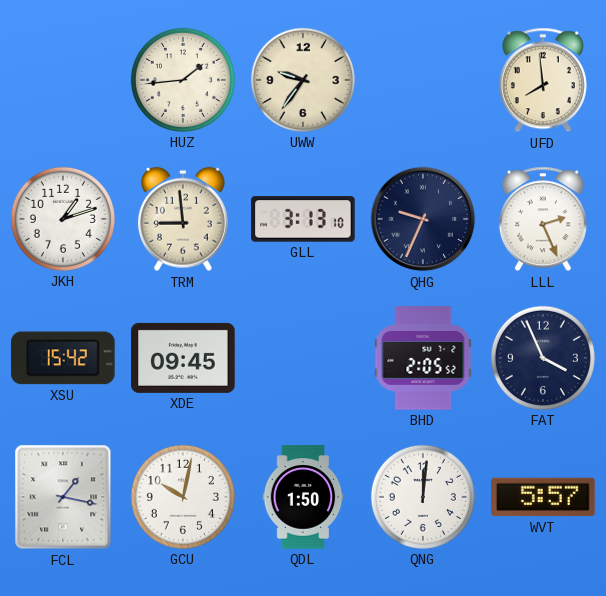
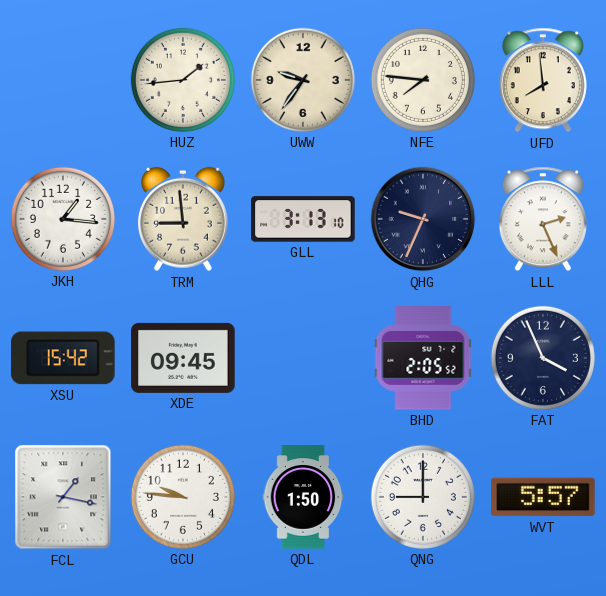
NFE: none -> 7:46 (423, 80)
JKH: 1:12 -> 1:16 (63, 219)
GCU: 10:02 -> 9:46 (183, 497)
QNG: 12:01 -> 9:00 (423, 497)
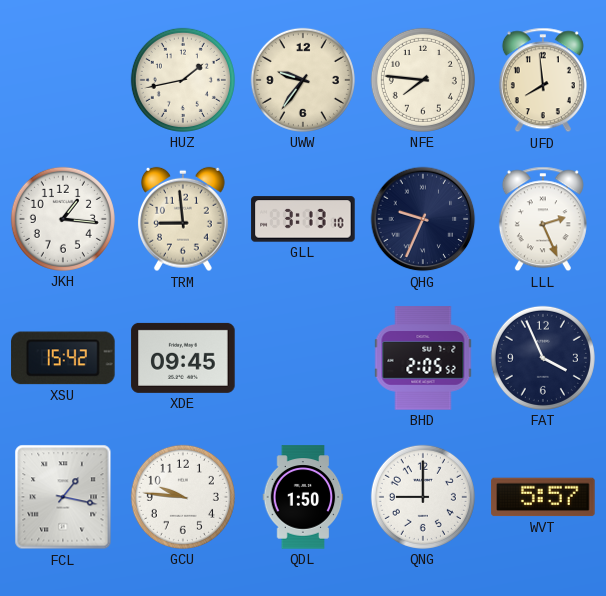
HUZ: 1:44 -> 1:43 (183, 80)
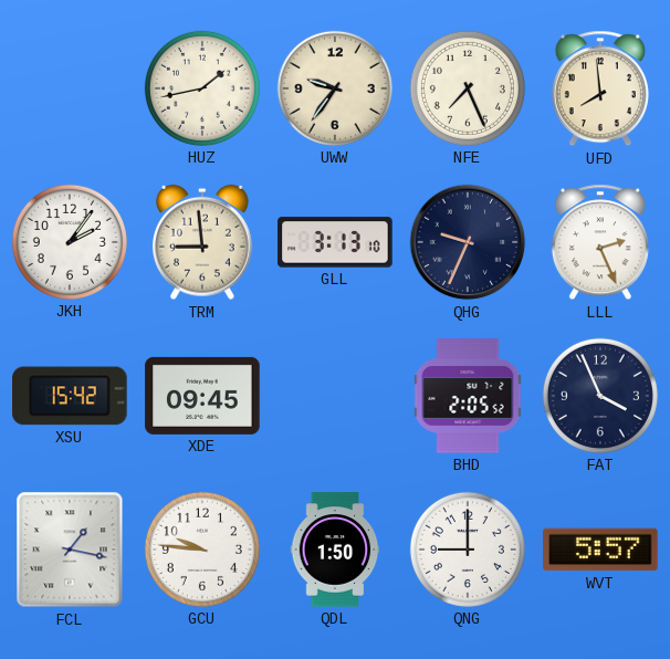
NFE: 7:46 -> 7:26 (468, 88)
JKH: 1:16 -> 2:06 (70, 242)
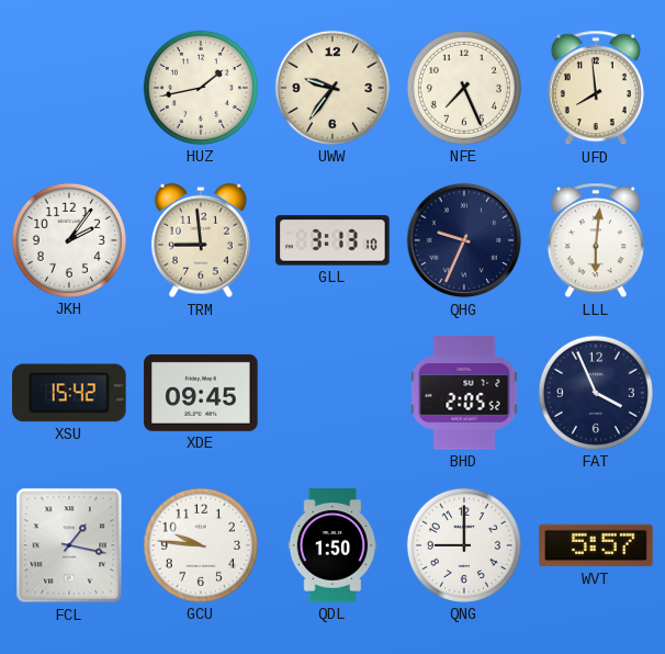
LLL: 2:26 -> 6:01 (596, 240)
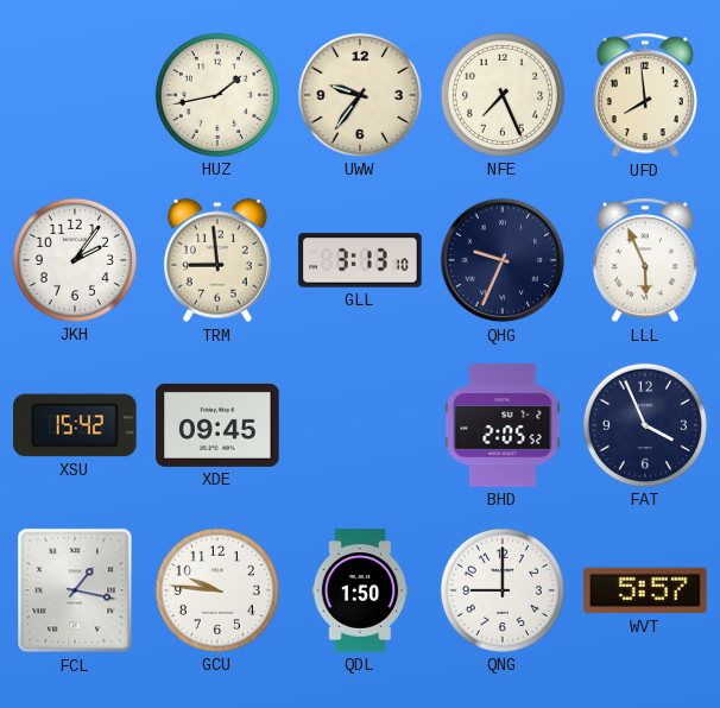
LLL: 6:01 -> 5:56 (645, 260)
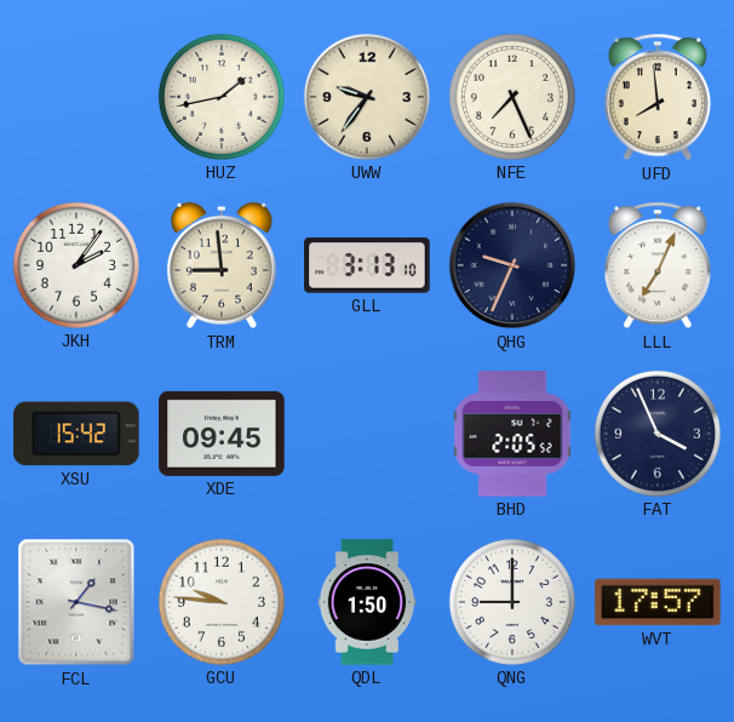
LLL: 5:56 -> 7:04 (658, 265)
WVT: 5:57 -> 17:57 (658, 602)
